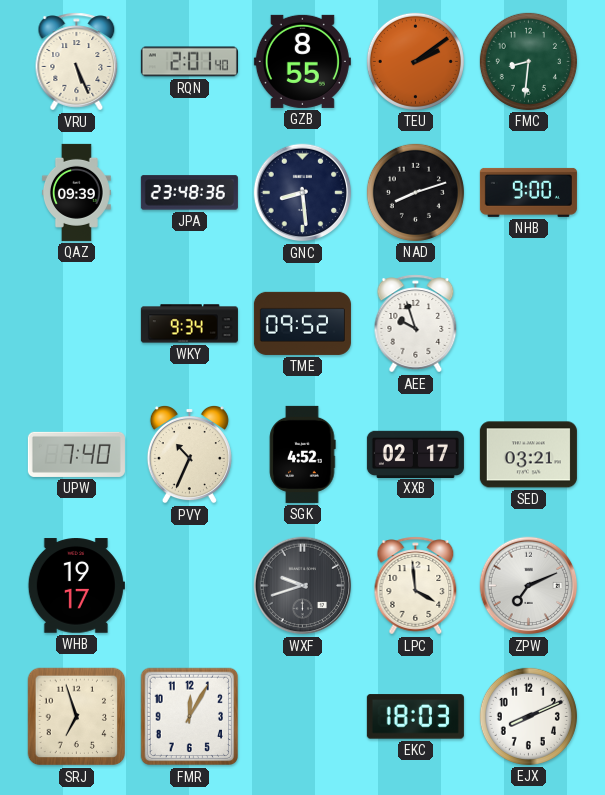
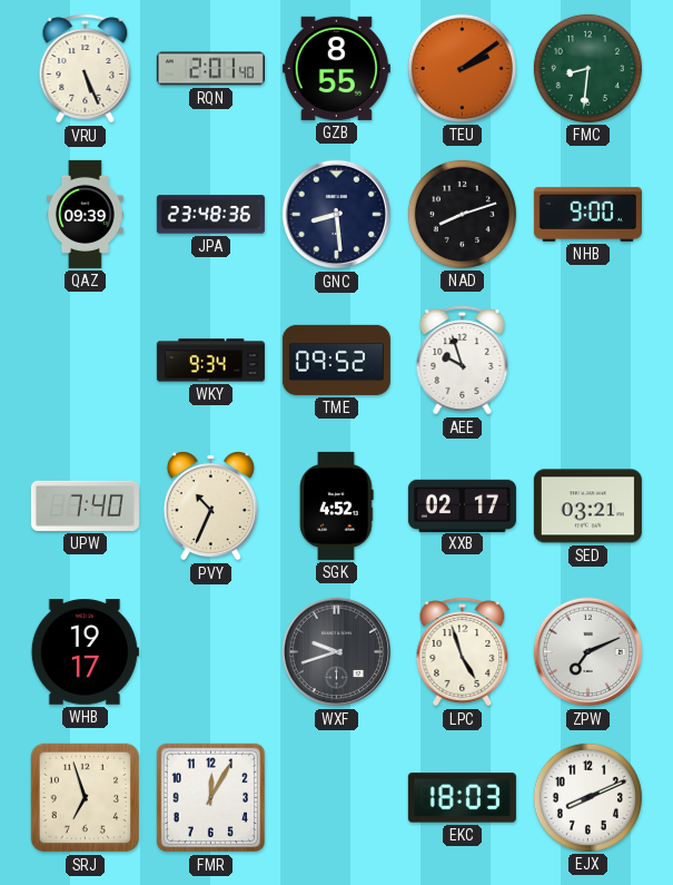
LPC: 3:59 -> 4:57 (463, 652)
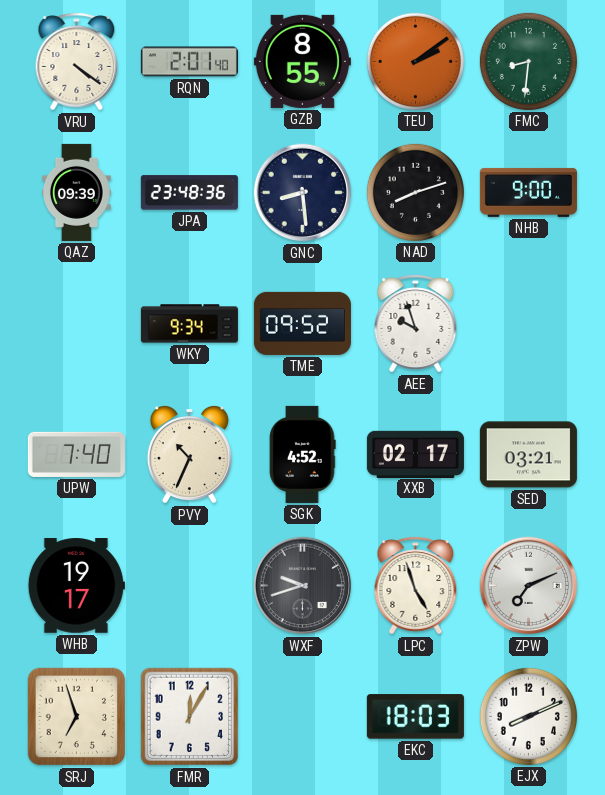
VRU: 5:26 -> 4:21 (77, 62)
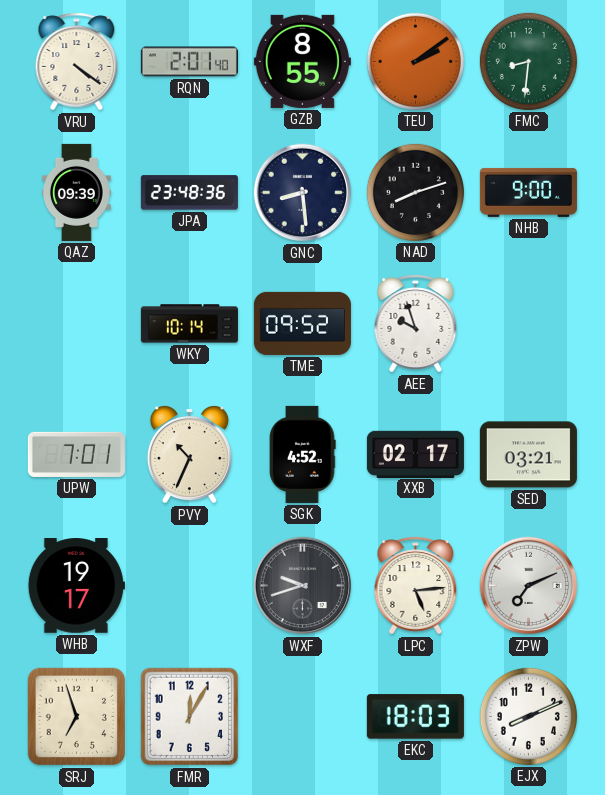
WKY: 9:34 -> 10:14 (189, 324)
UPW: 7:40 -> 7:01 (76, 454)
LPC: 4:57 -> 5:14 (416, 586)
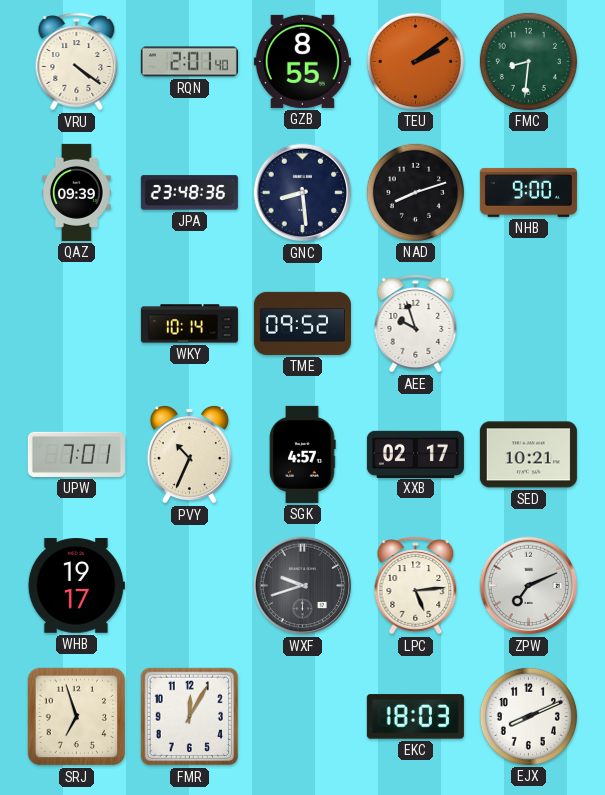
SGK: 4:52 -> 4:57 (302, 454)
SED: 03:21 -> 10:21 (528, 455)
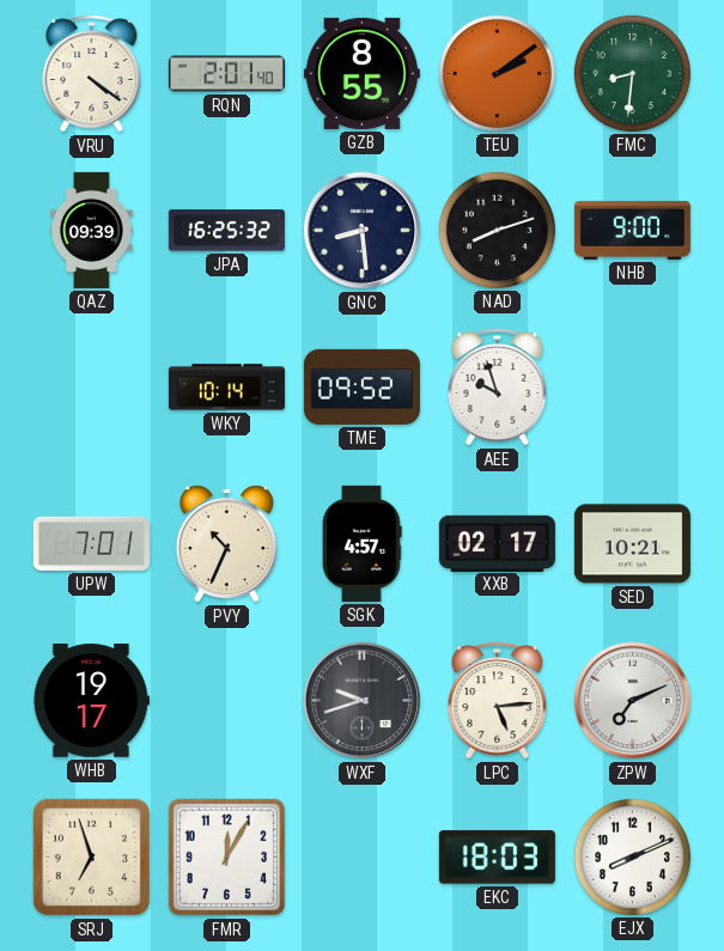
JPA: 23:48 -> 16:25 (226, 231)
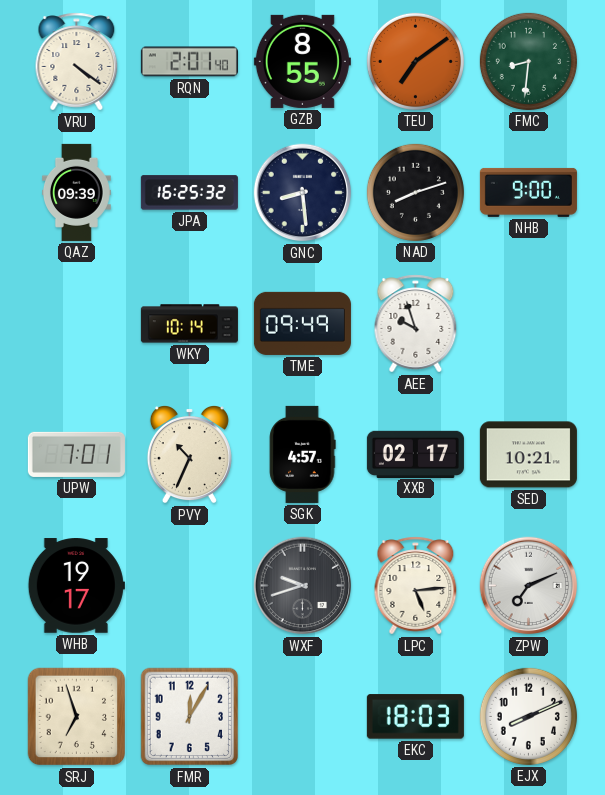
TEU: 2:09 -> 7:09 (415, 61)
TME: 09:52 -> 09:49 (302, 323)
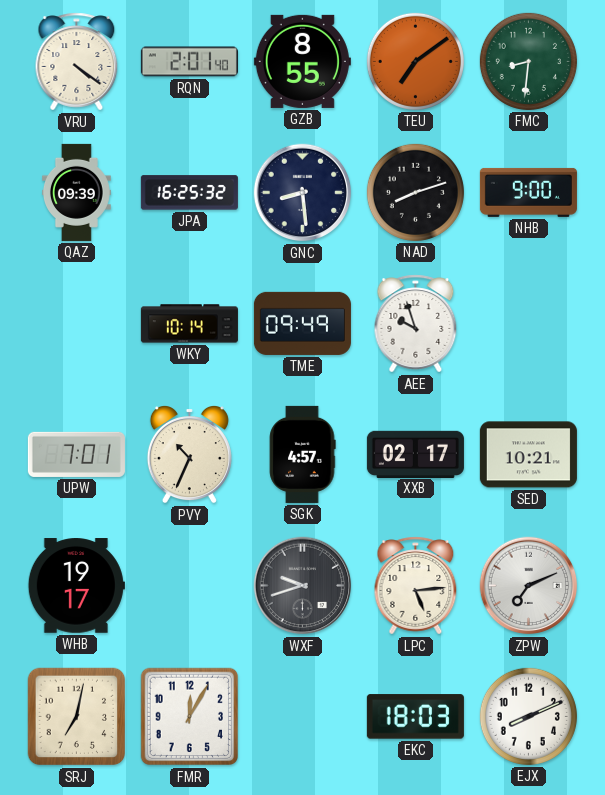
SRJ: 6:57 -> 7:02 (77, 717)
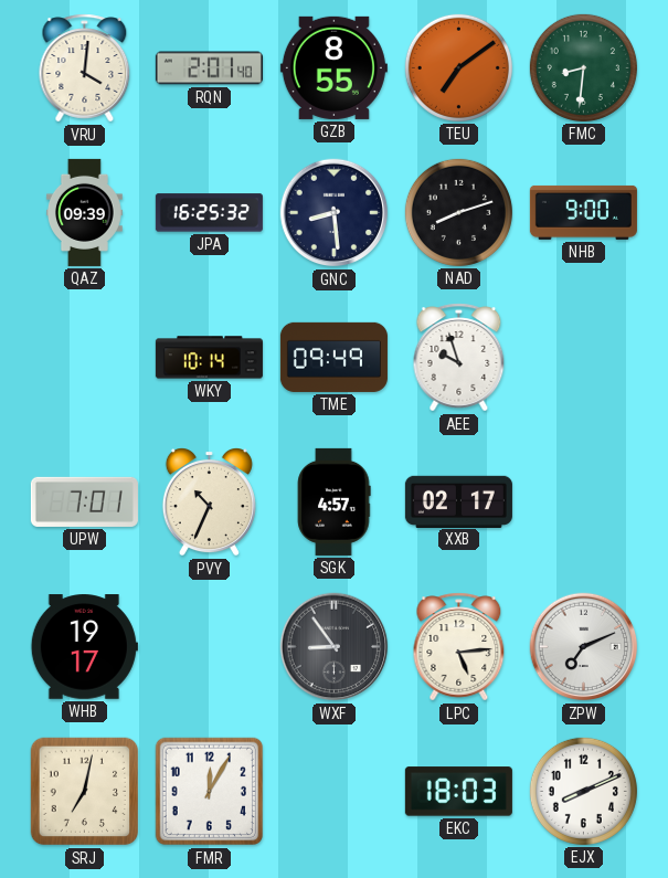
VRU: 4:21 -> 4:01 (85, 68)
SED: 10:21 -> none (528, 455)
WXF: 9:42 -> 8:54 (335, 647)
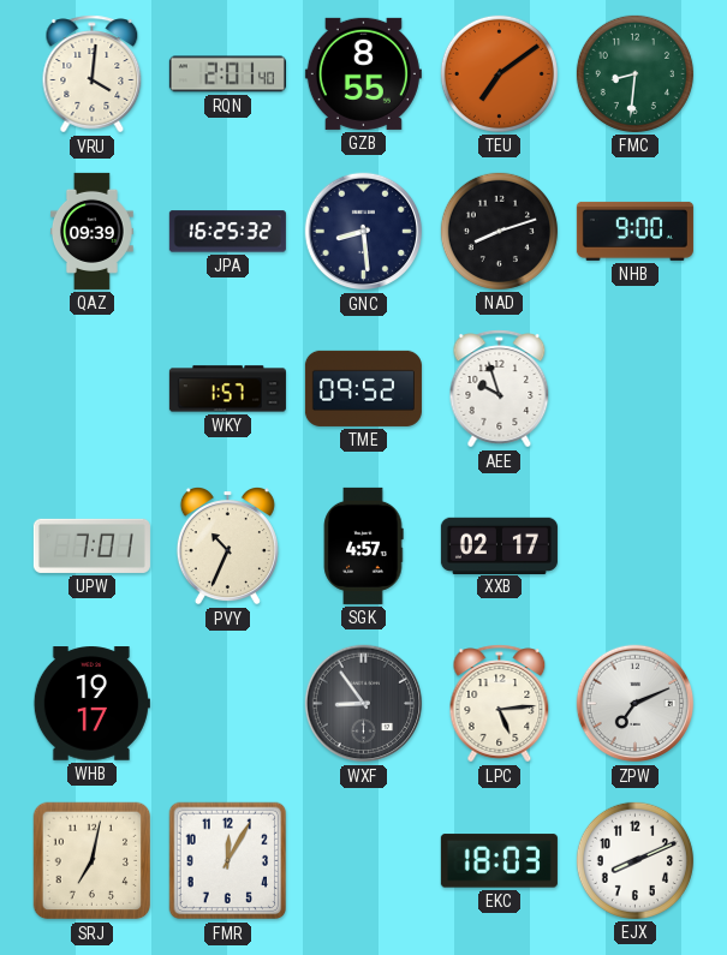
WKY: 10:14 -> 1:57 (227, 389)
TME: 09:49 -> 09:52 (363, 388)
